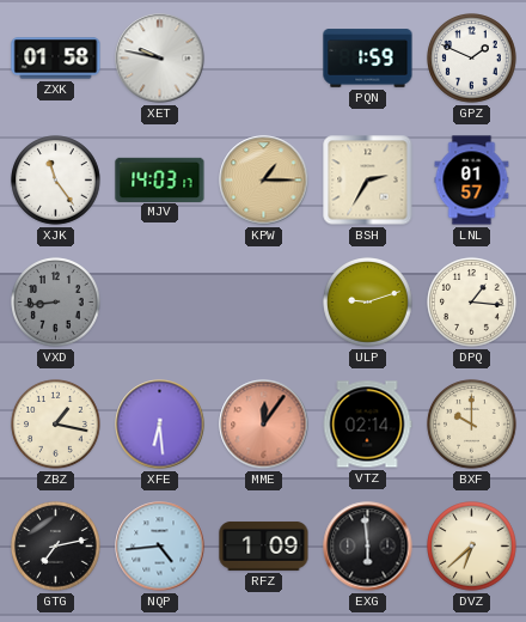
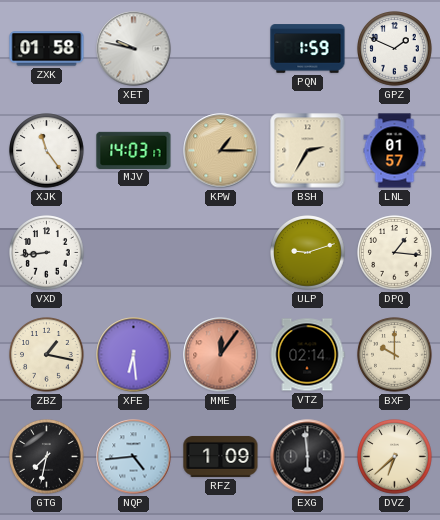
VXD dial: grey -> white (47, 253)
GTG: 7:13 -> 7:32 (47, 457)
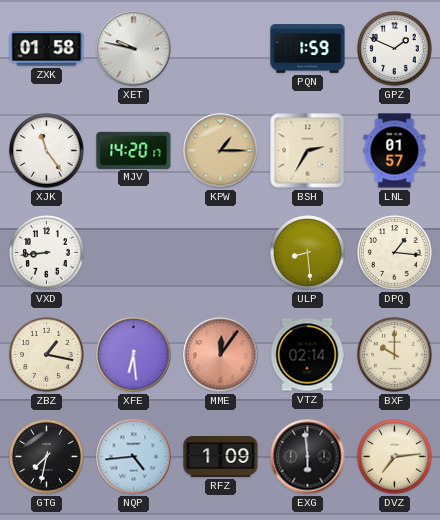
MJV: 14:03 -> 14:20 (134, 150)
ULP: 9:12 -> 8:29 (308, 253)
DVZ: 6:38 -> 7:14 (395, 457)
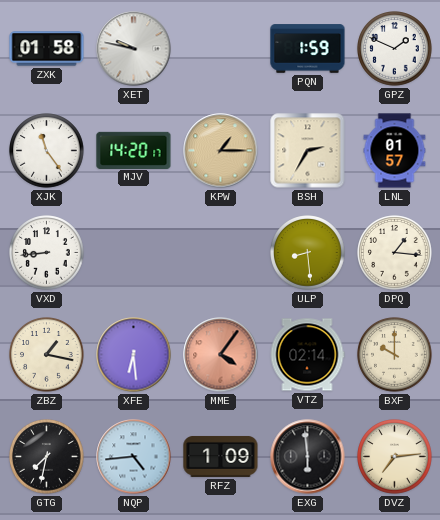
MME: 12:06 -> 4:06 (221, 355)
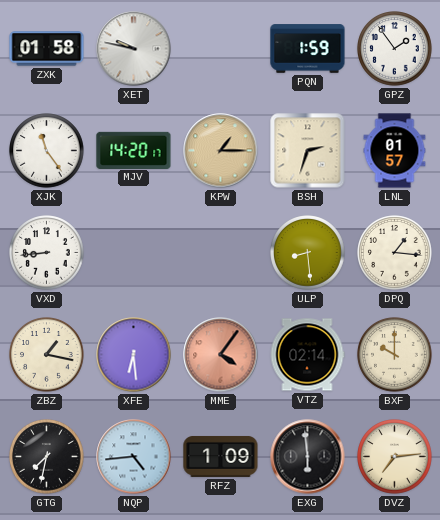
GPZ: 1:49 -> 1:54 (395, 49)
BSH: 2:35 -> 2:33 (308, 151)
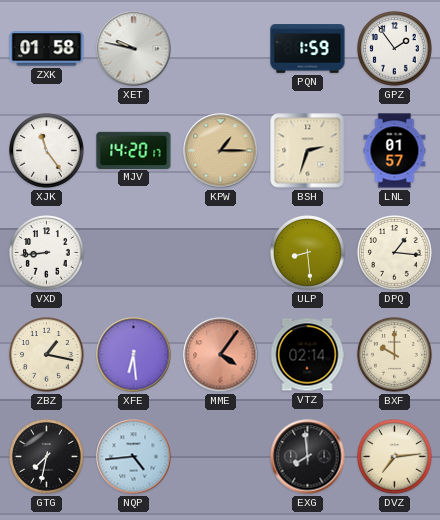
RFZ: 1:09 -> none (221, 456)
EXG: 5:59 -> 7:59 (308, 457)
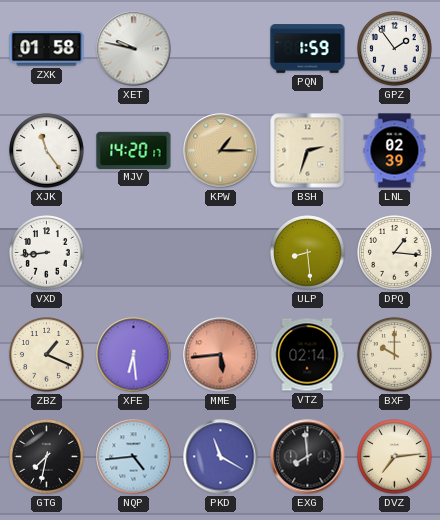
LNL: 01:57 -> 02:39 (395, 151)
ZBZ: 1:17 -> 1:19 (47, 355)
MME: 4:06 -> 5:44 (221, 355)
PKD: none -> 11:20 (221, 457)
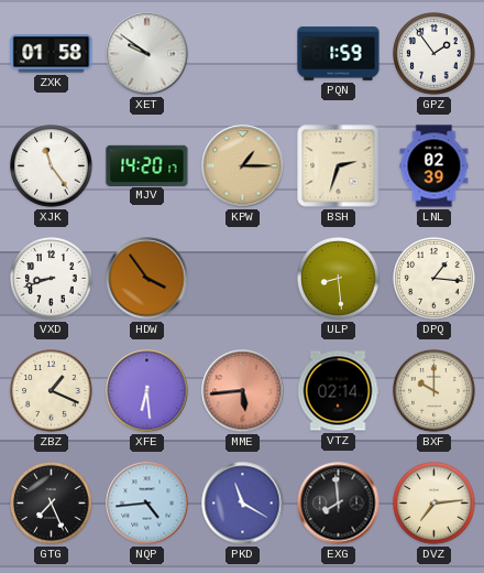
XET: 9:47 -> 9:51 (147, 54)
VXD: 8:44 -> 8:42 (52, 279)
HDW: none -> 3:54 (147, 279)
GTG: 7:32 -> 7:26 (52, 504)
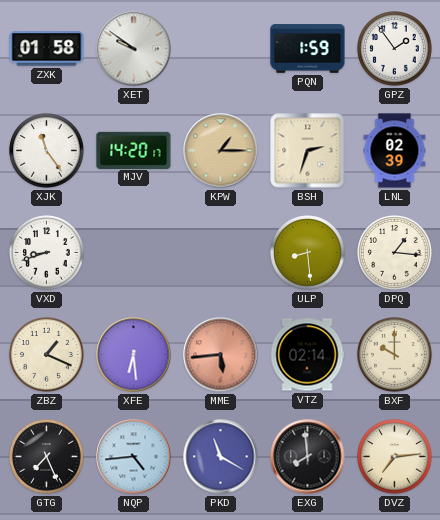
HDW: 3:54 -> none (147, 279)
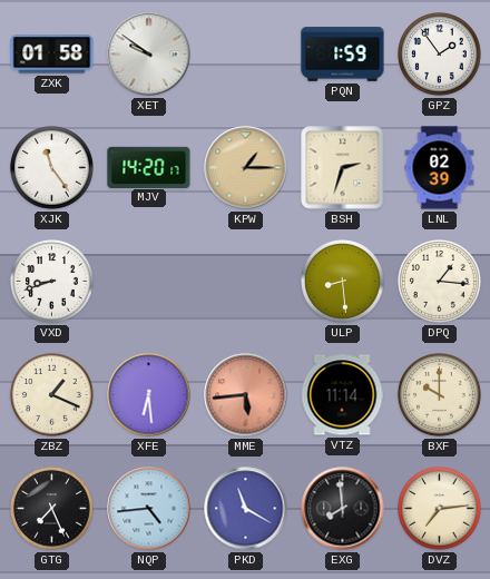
VTZ: 02:14 -> 11:14 (342, 395)
